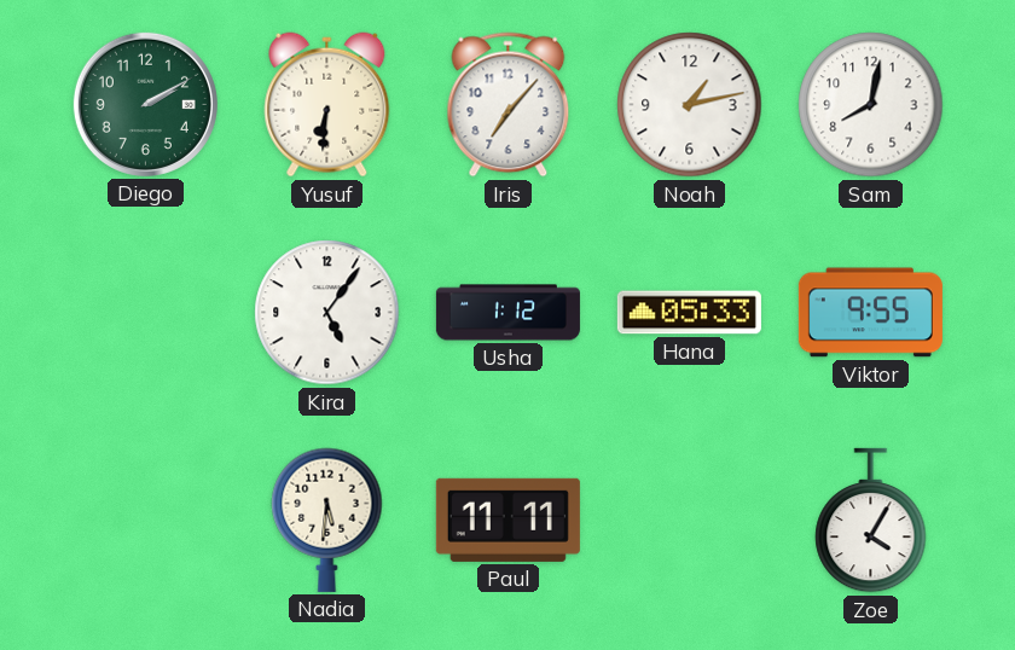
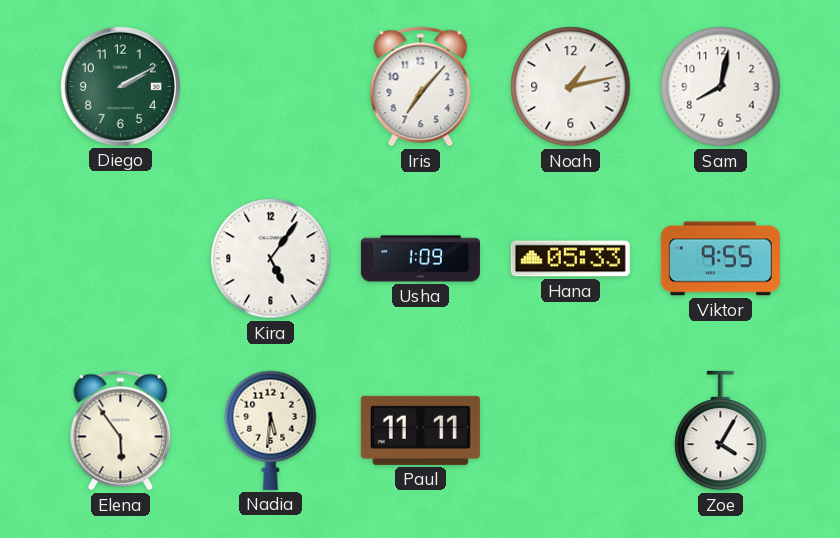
Yusuf: 6:31 -> none (327, 105)
Usha: 1:12 -> 1:09 (420, 259)
Elena: none -> 5:54 (121, 431)
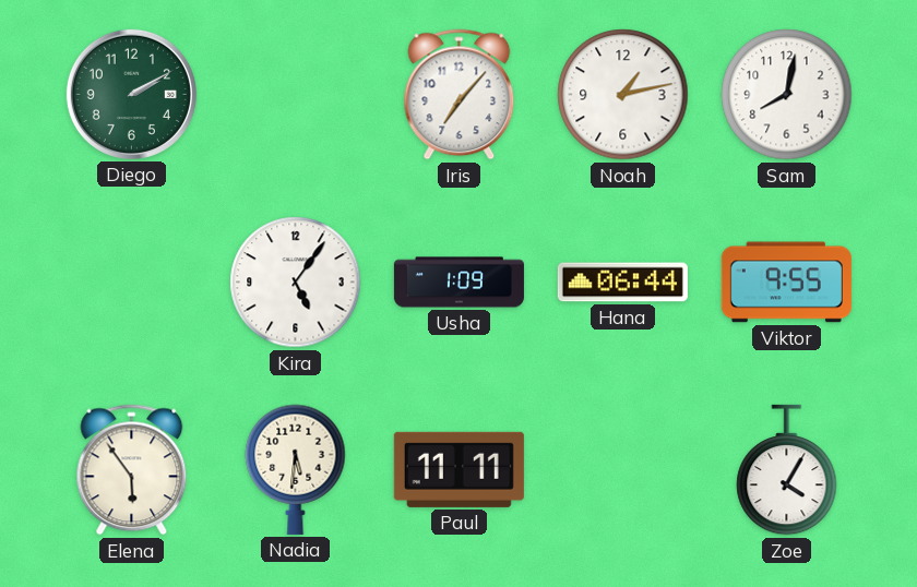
Hana: 05:33 -> 06:44 (622, 283)
